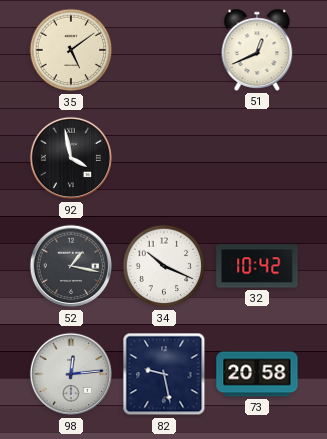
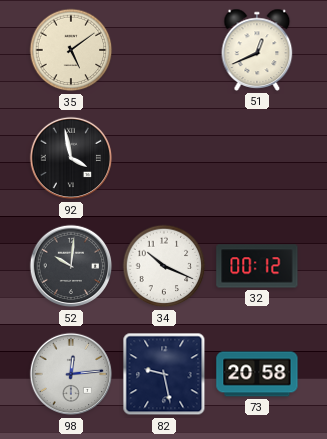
52: 1:17 -> 10:01 (71, 266)
32: 10:42 -> 00:12 (257, 266)
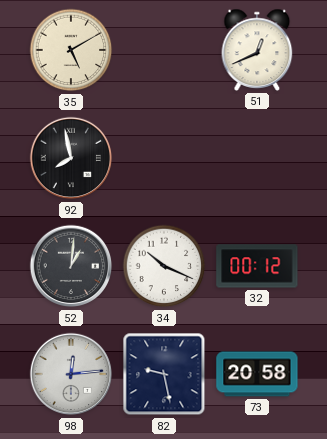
35: 5:09 -> 5:10 (71, 50)
92: 3:58 -> 7:58 (71, 158)
52: 10:01 -> 1:01 (71, 266)
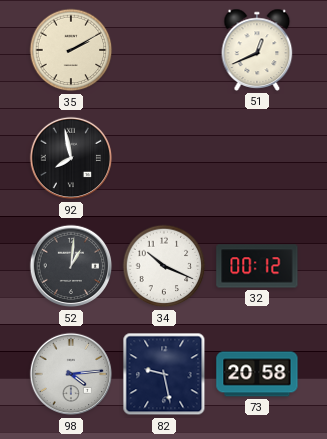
35: 5:10 -> 2:10 (71, 50)
98: 12:14 -> 4:14 (71, 374)
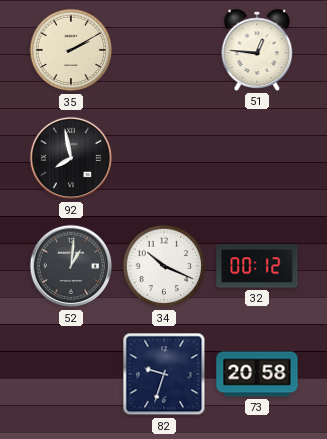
51: 12:41 -> 12:46 (257, 50)
98: 4:14 -> none (71, 374)
82: 9:28 -> 9:33 (164, 374)
